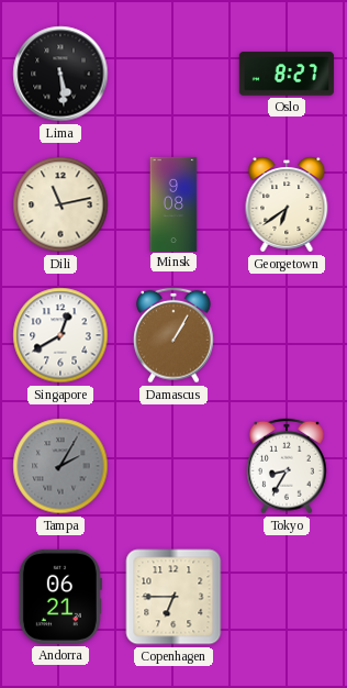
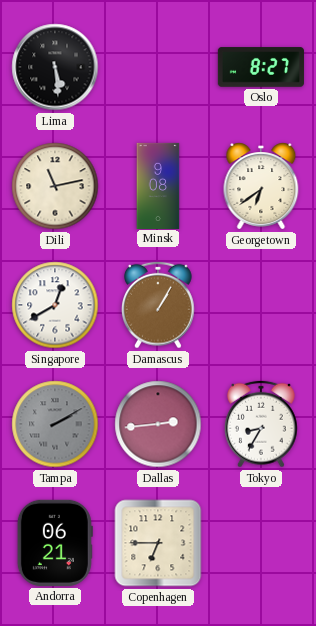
Tampa: 2:05 -> 2:10 (55, 424)
Dallas: none -> 2:44 (158, 424)
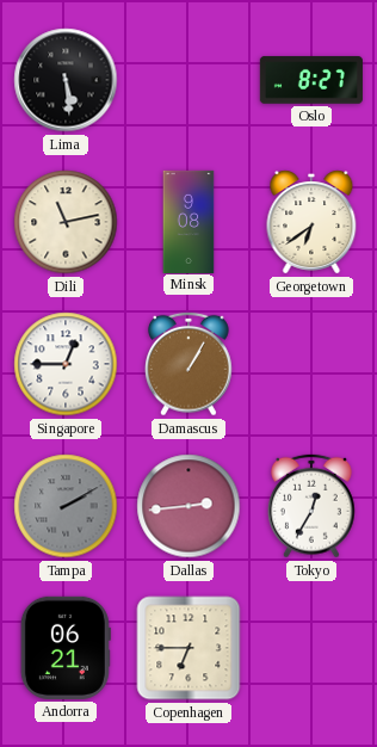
Singapore: 12:40 -> 12:45 (66, 364)
Tokyo: 8:35 -> 12:35 (313, 506)
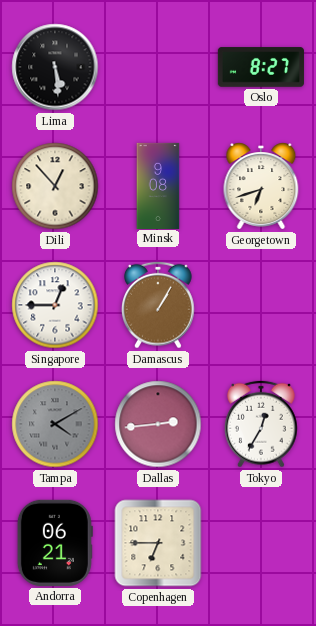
Dili: 11:13 -> 12:53 (55, 186)
Georgetown: 6:39 -> 6:42 (261, 186)
Tampa: 2:10 -> 4:10 (55, 424)
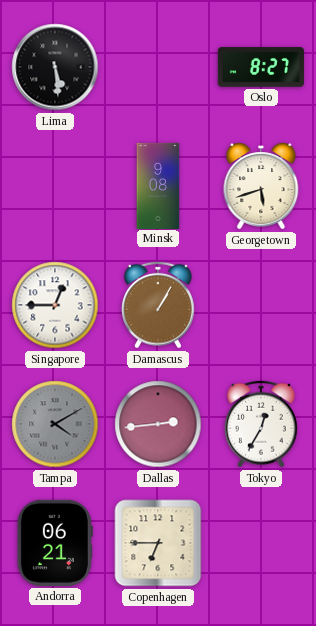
Dili: 12:53 -> none (55, 186)
Georgetown: 6:42 -> 5:42 (261, 186)
